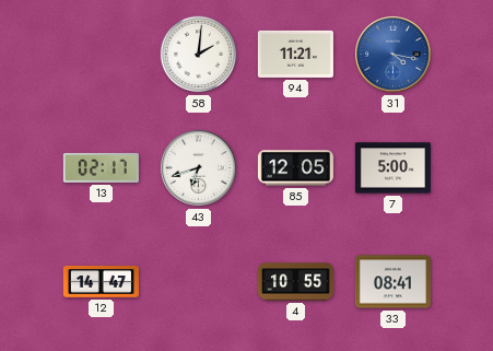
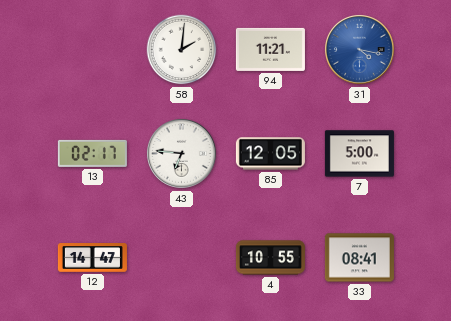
43: 6:42 -> 6:46 (182, 154)
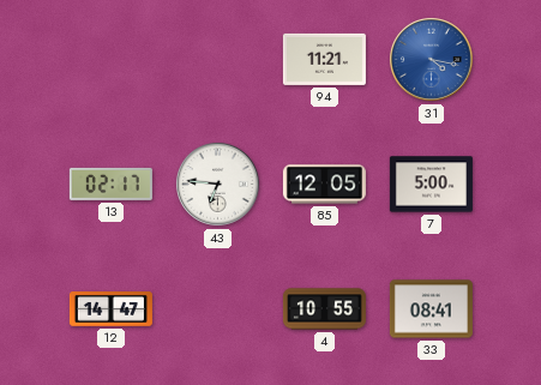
58: 2:01 -> none (182, 50)
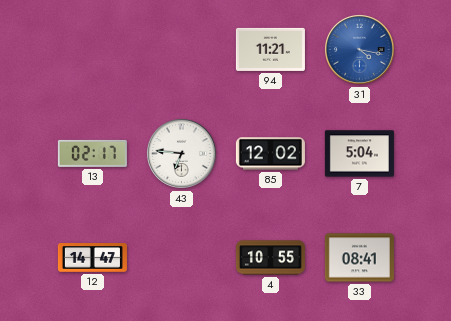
85: 12:05 -> 12:02 (270, 154)
7: 5:00 -> 5:04 (359, 154)
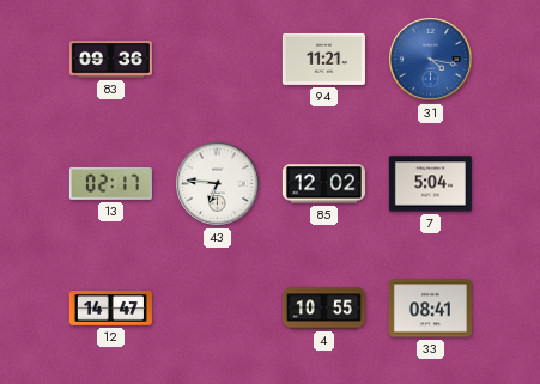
83: none -> 09:36 (110, 60)
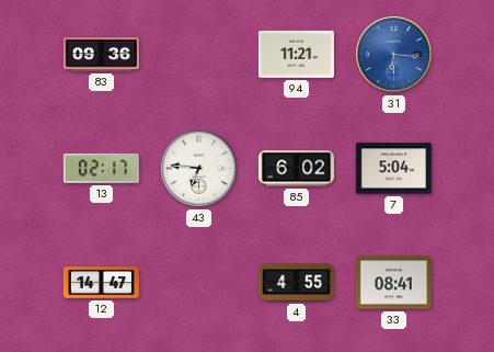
31: 4:17 -> 6:16 (394, 55)
85: 12:02 -> 6:02 (296, 169)
4: 10:55 -> 4:55 (296, 283)
